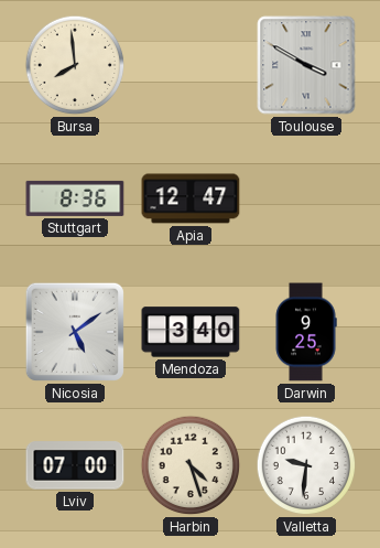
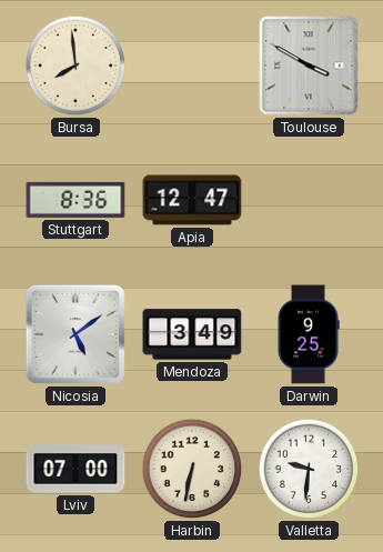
Mendoza: 3:40 -> 3:49 (192, 334)
Harbin: 4:27 -> 6:32 (192, 469)
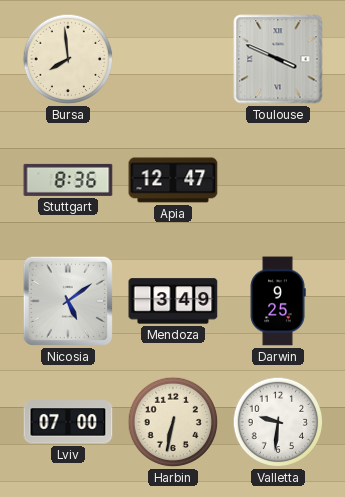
Toulouse: 3:50 -> 3:49 (278, 59)
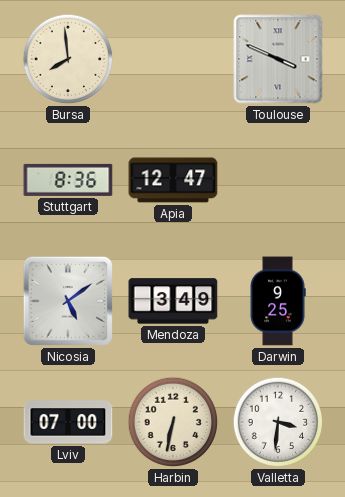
Valletta: 9:31 -> 3:31 (278, 422)
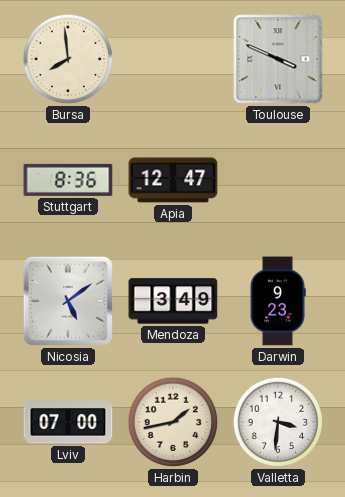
Darwin: 9:25 -> 9:23 (278, 301)
Harbin: 6:32 -> 1:43 (173, 422)
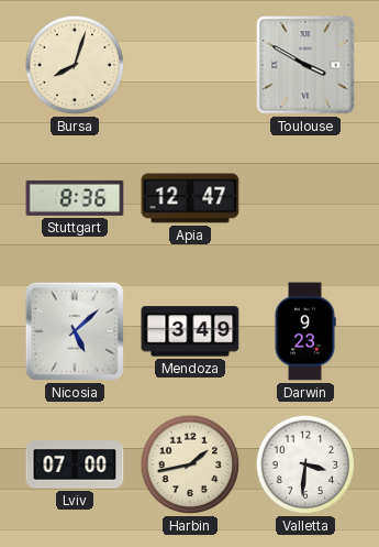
Bursa: 7:59 -> 8:03 (75, 65)
Toulouse: 3:49 -> 3:50 (305, 65)
Nicosia: 5:09 -> 5:08 (75, 331)
